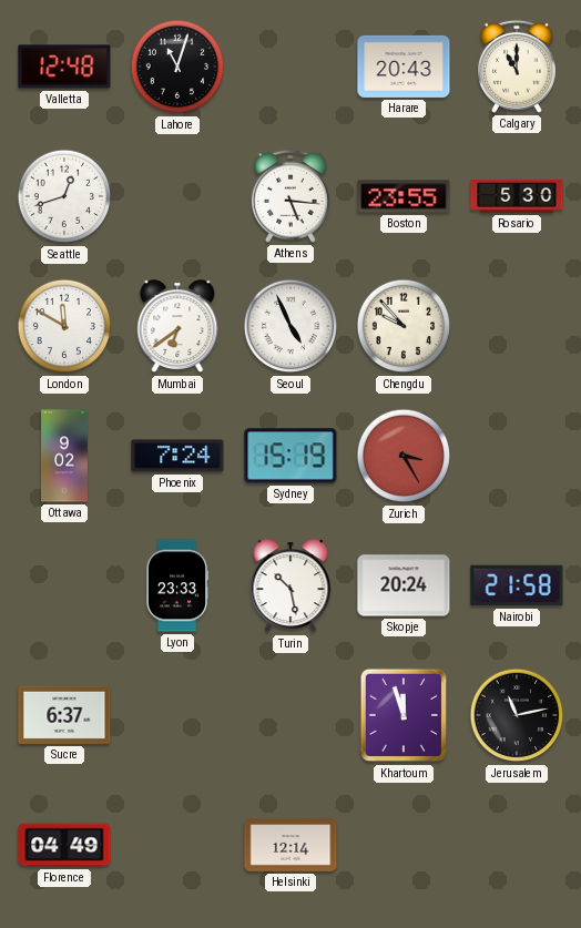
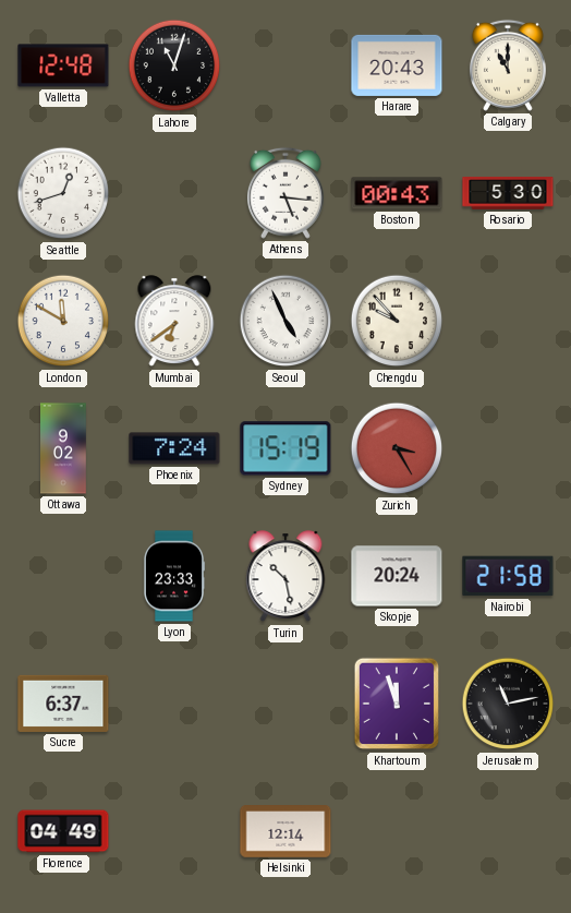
Boston: 23:55 -> 00:43 (397, 193)
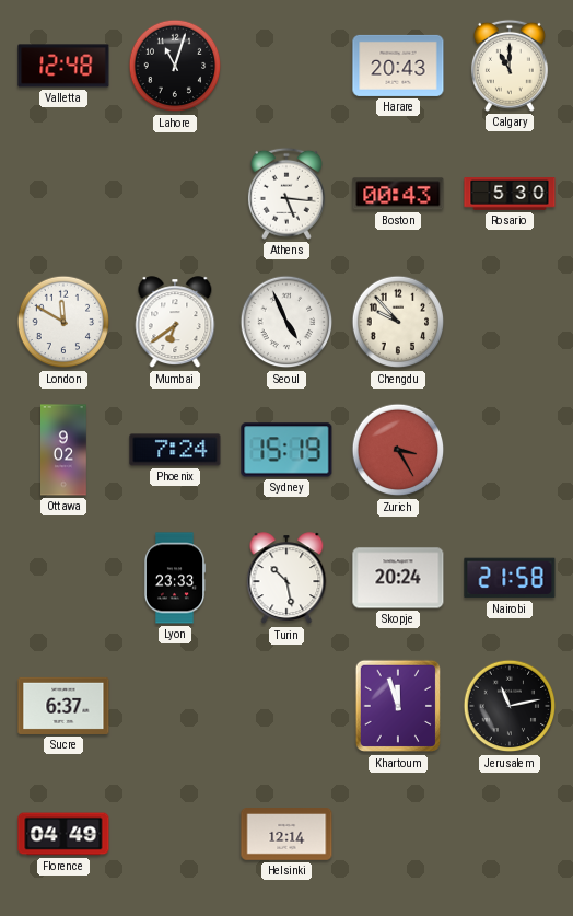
Seattle: 12:42 -> none (63, 193)
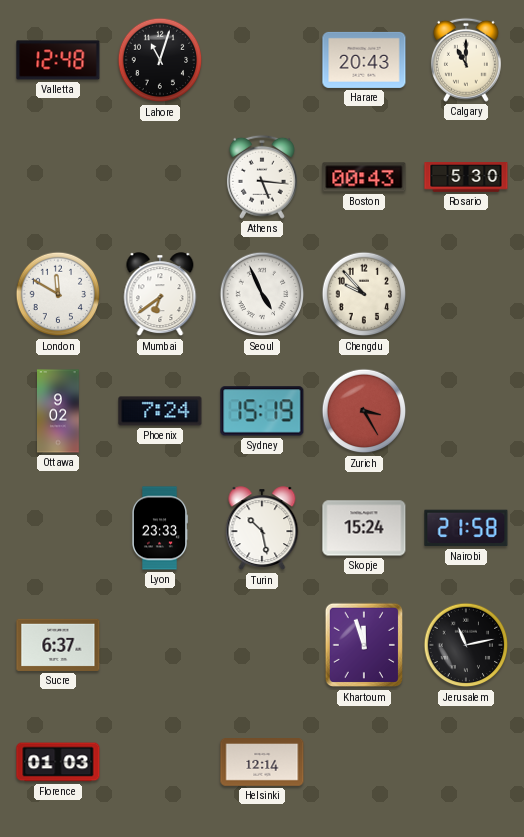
Skopje: 20:24 -> 15:24 (364, 528)
Florence: 04:49 -> 01:03 (58, 762)
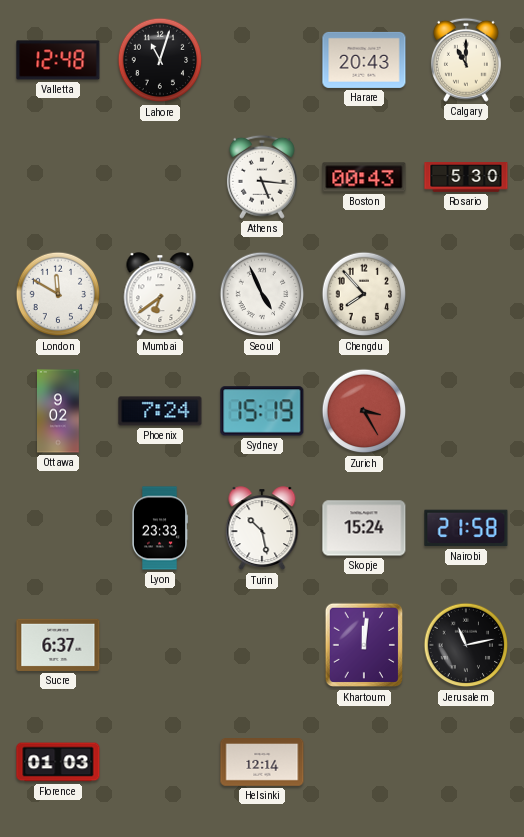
Chengdu: 9:53 -> 7:53 (364, 294)
Khartoum: 11:57 -> 12:01 (363, 645)
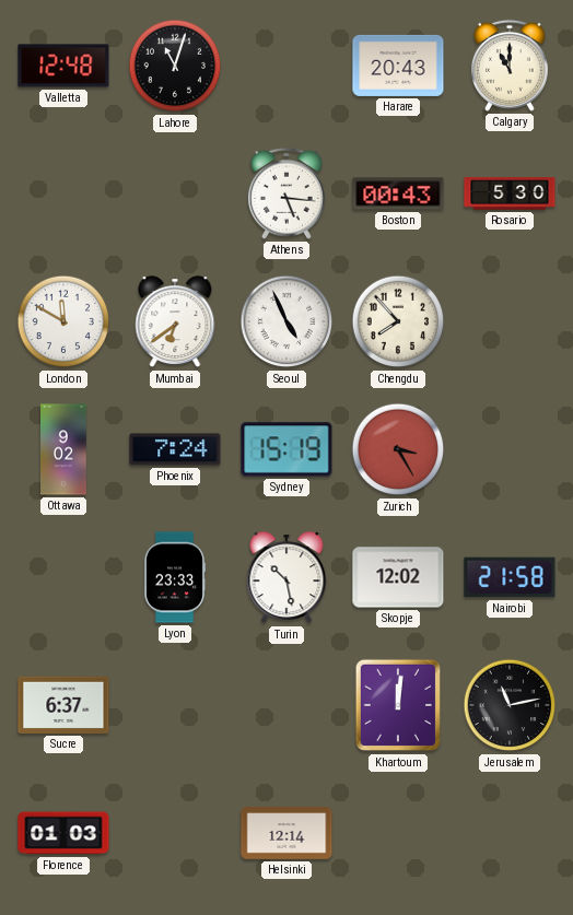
Skopje: 15:24 -> 12:02 (398, 577)
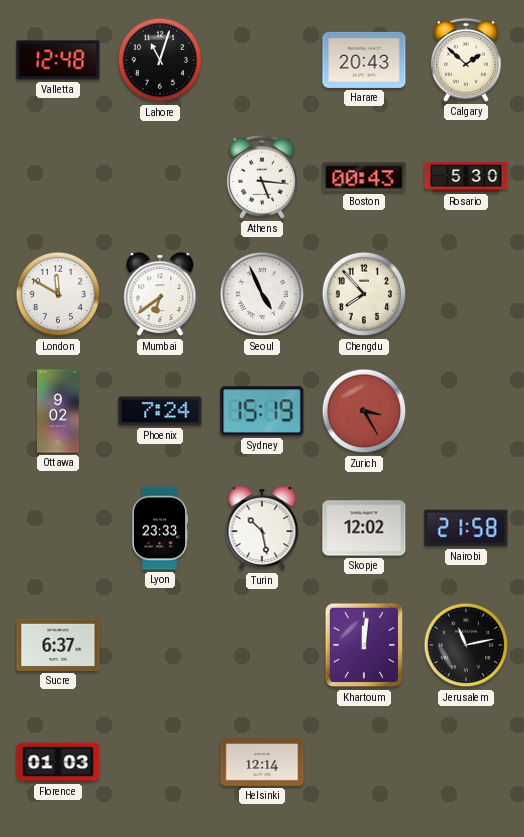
Calgary: 11:00 -> 1:52 (466, 60)
